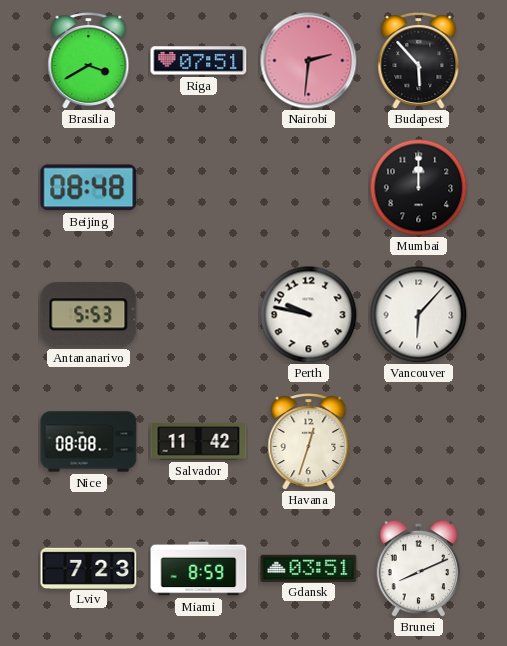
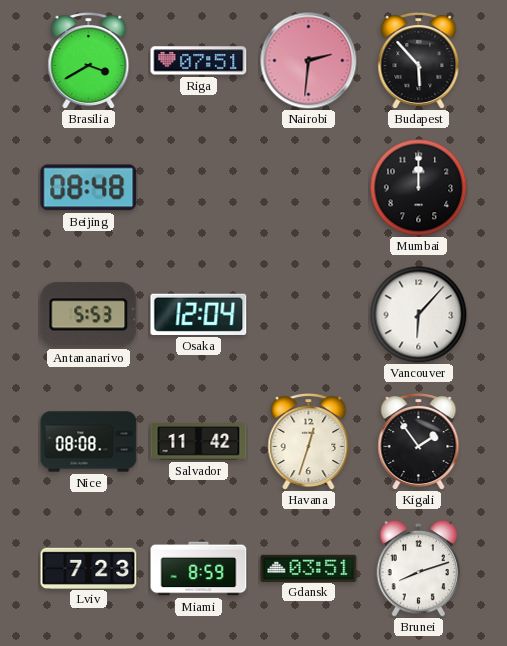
Osaka: none -> 12:04 (199, 314)
Perth: 9:47 -> none (308, 314)
Kigali: none -> 1:54 (419, 442)
Brunei: 8:11 -> 8:12 (419, 568)
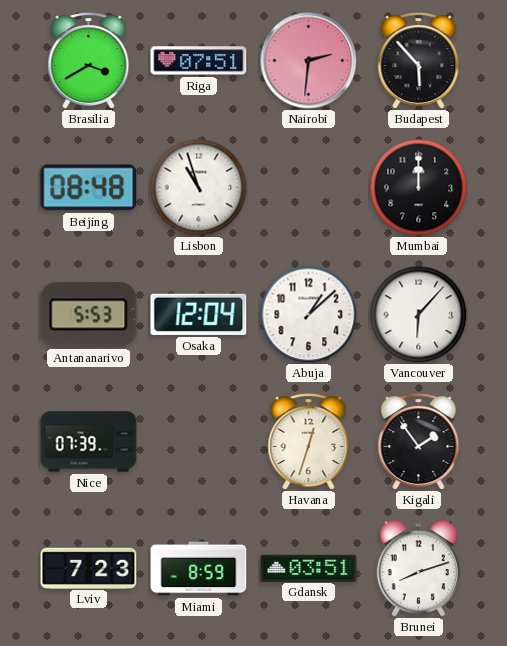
Lisbon: none -> 10:57 (198, 187)
Abuja: none -> 1:08 (308, 314)
Nice: 08:08 -> 07:39 (89, 442)
Salvador: 11:42 -> none (199, 442)
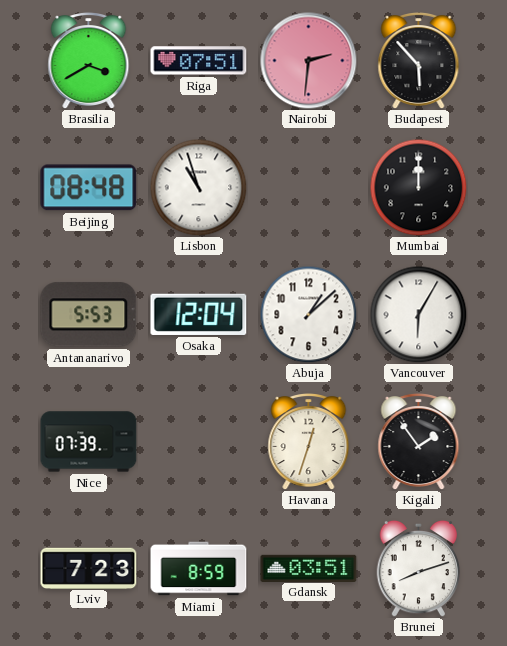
Vancouver: 6:07 -> 6:05 (418, 314)
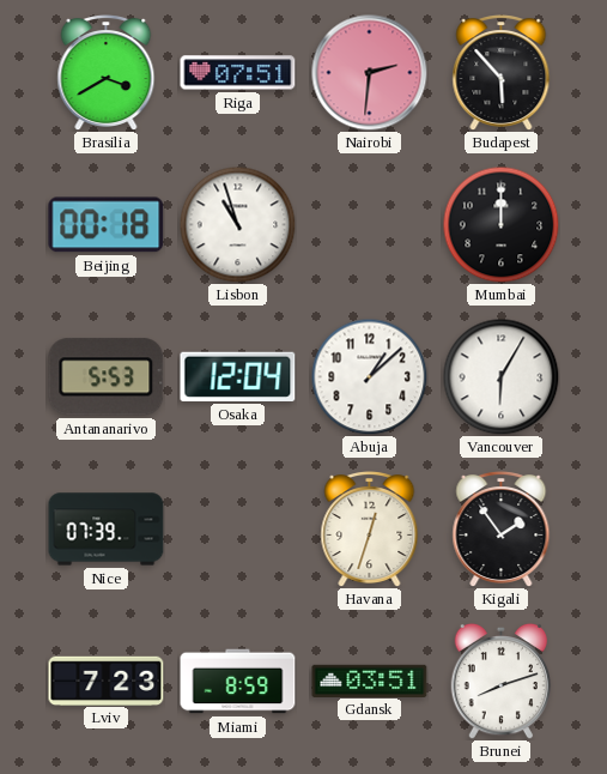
Beijing: 08:48 -> 00:18 (107, 225)
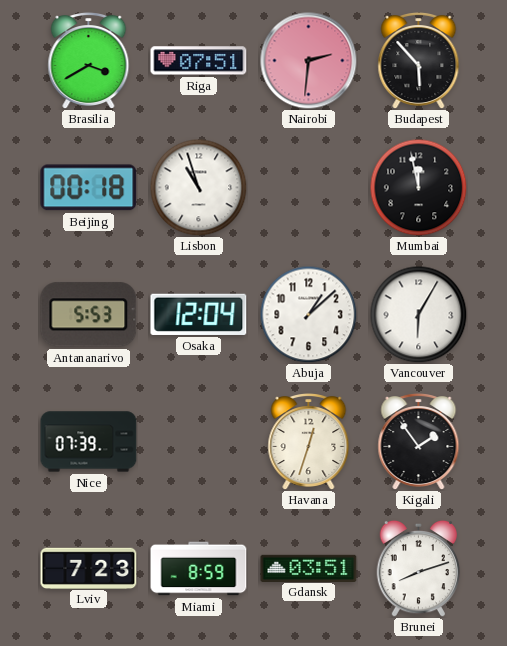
Mumbai: 12:00 -> 11:58 (418, 187)
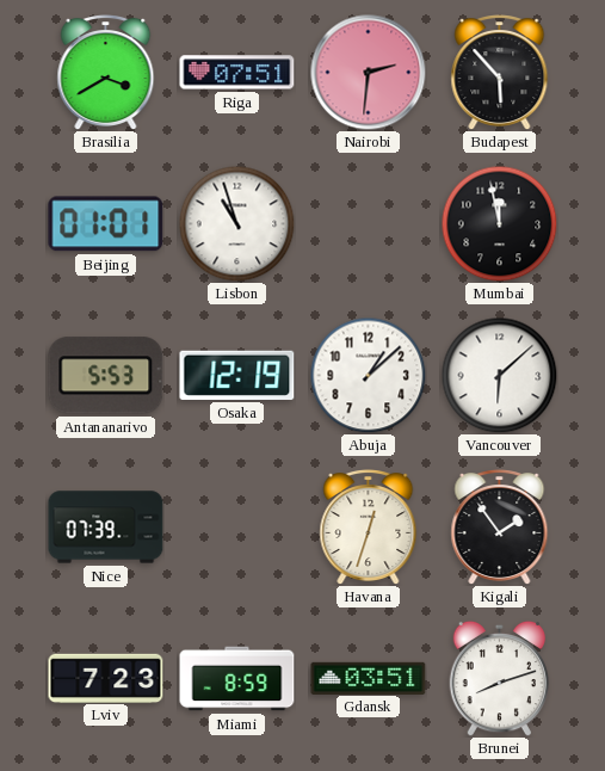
Beijing: 00:18 -> 01:01 (106, 224)
Osaka: 12:04 -> 12:19 (237, 375)
Vancouver: 6:05 -> 6:08 (499, 375)
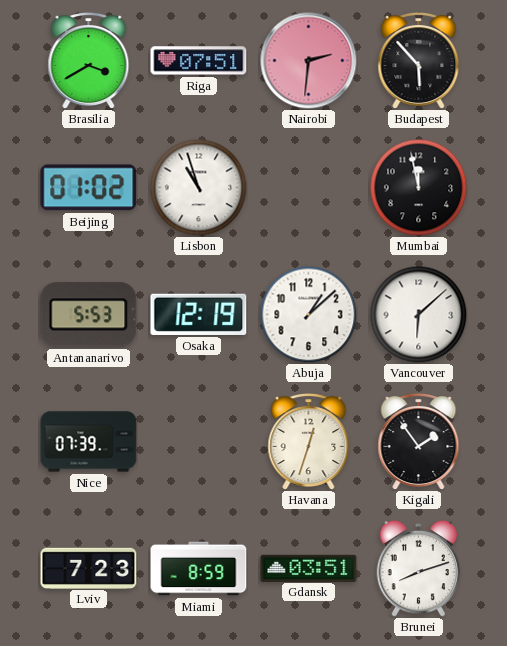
Beijing: 01:01 -> 01:02 (89, 188)
